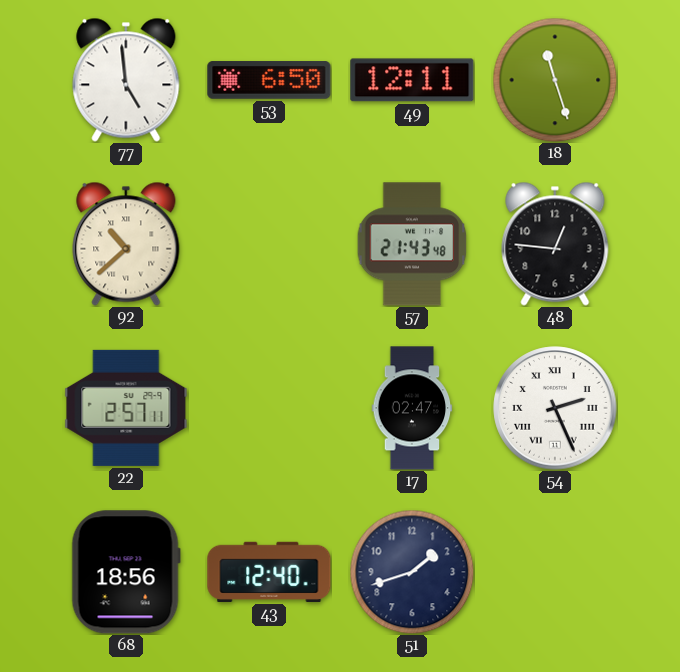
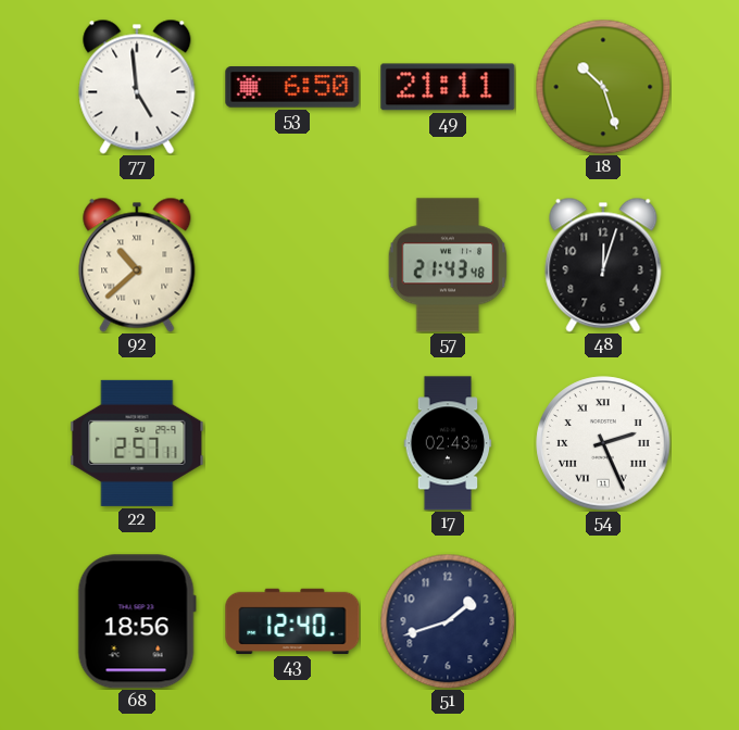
49: 12:11 -> 21:11 (448, 87)
18: 11:27 -> 10:27 (603, 87)
48: 12:46 -> 12:03 (603, 265)
17: 02:47 -> 02:43 (448, 443)
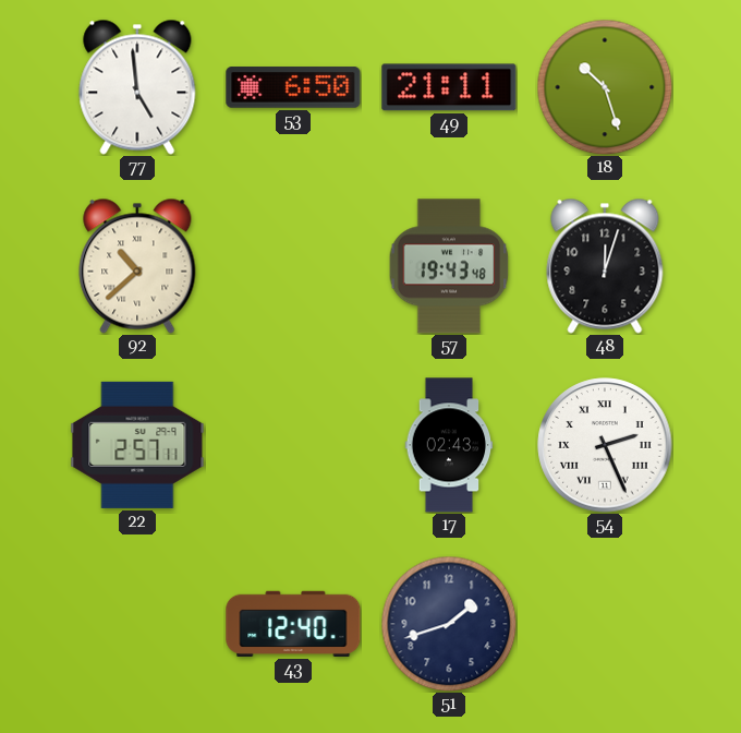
57: 21:43 -> 19:43 (449, 266)
68: 18:56 -> none (137, 621)
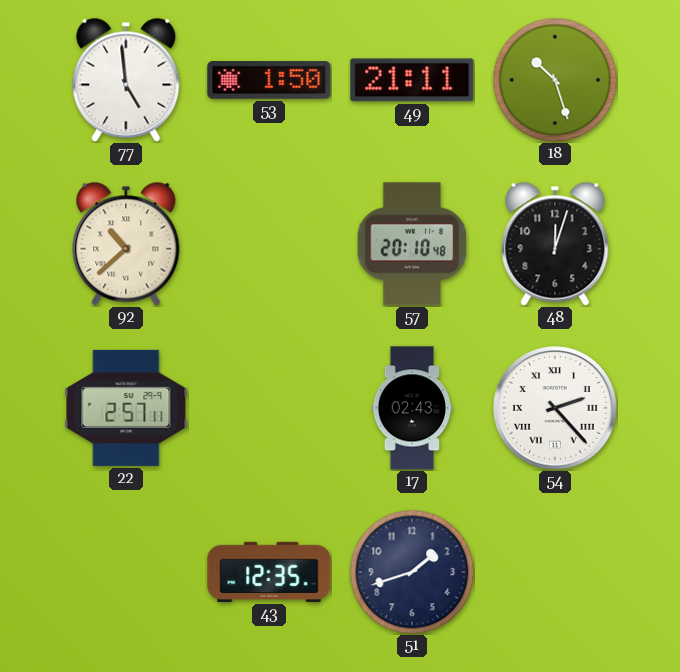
53: 6:50 -> 1:50 (269, 80)
57: 19:43 -> 20:10 (412, 244)
54: 2:26 -> 2:23 (555, 408)
43: 12:40 -> 12:35 (269, 572)
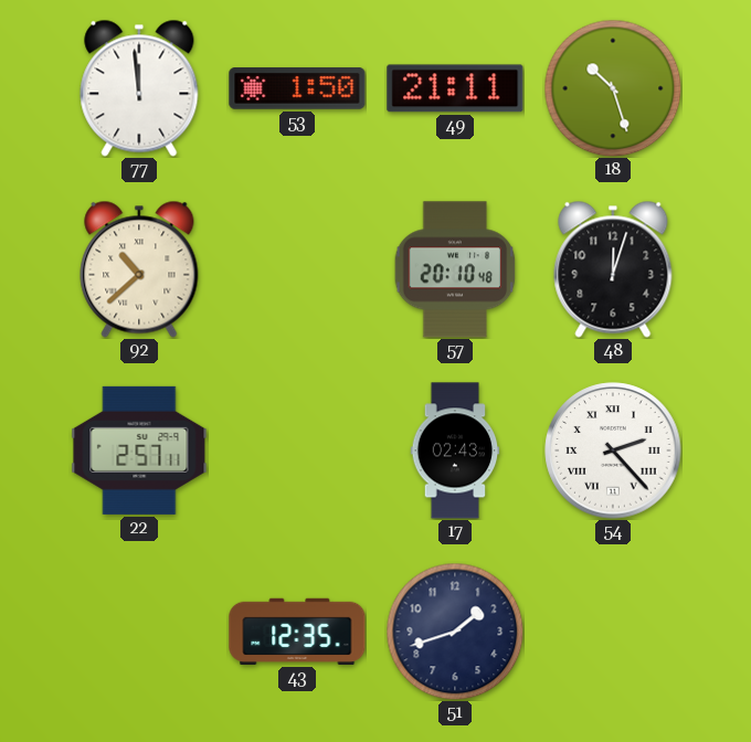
77: 4:59 -> 11:59 (139, 88)
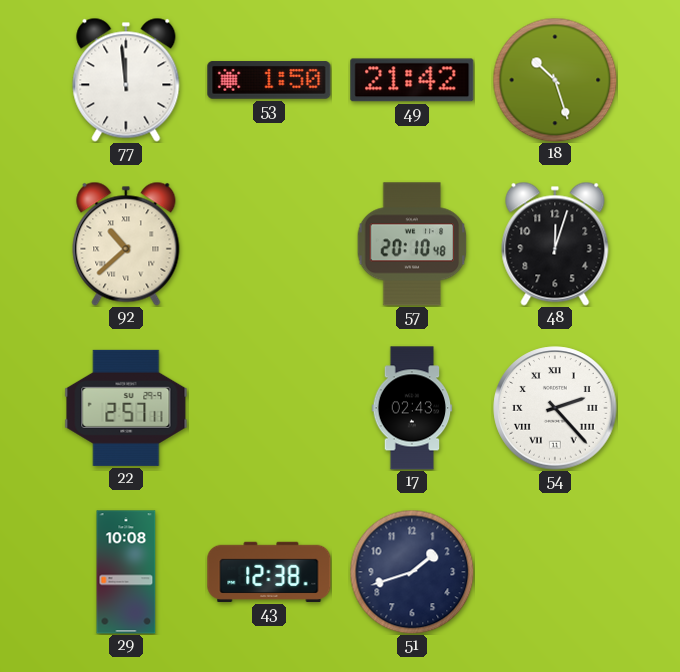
49: 21:11 -> 21:42 (412, 80)
29: none -> 10:08 (126, 572)
43: 12:35 -> 12:38 (269, 572)
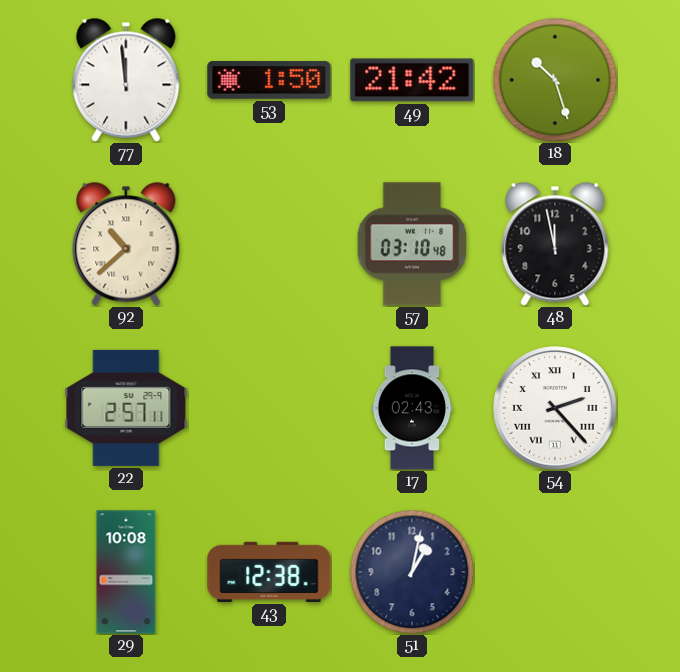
57: 20:10 -> 03:10 (412, 244)
48: 12:03 -> 11:58 (555, 244)
51: 1:42 -> 1:02 (412, 572)
